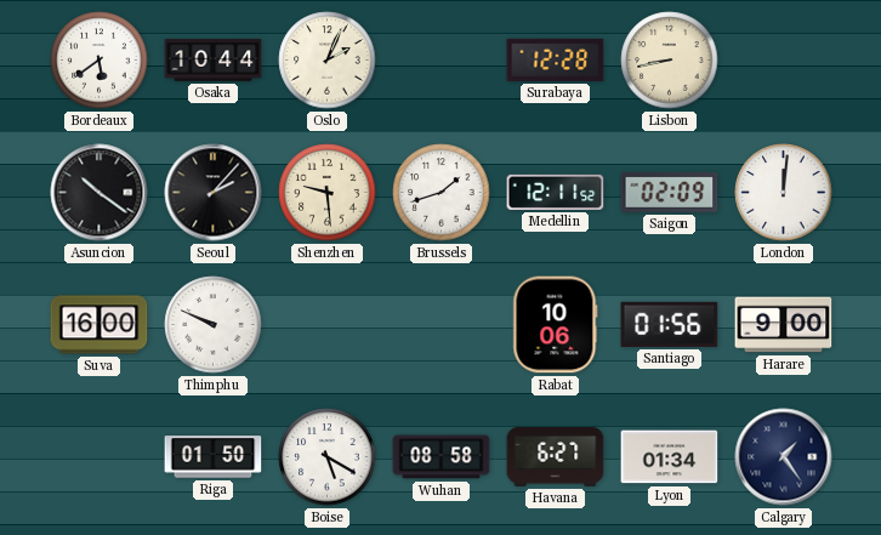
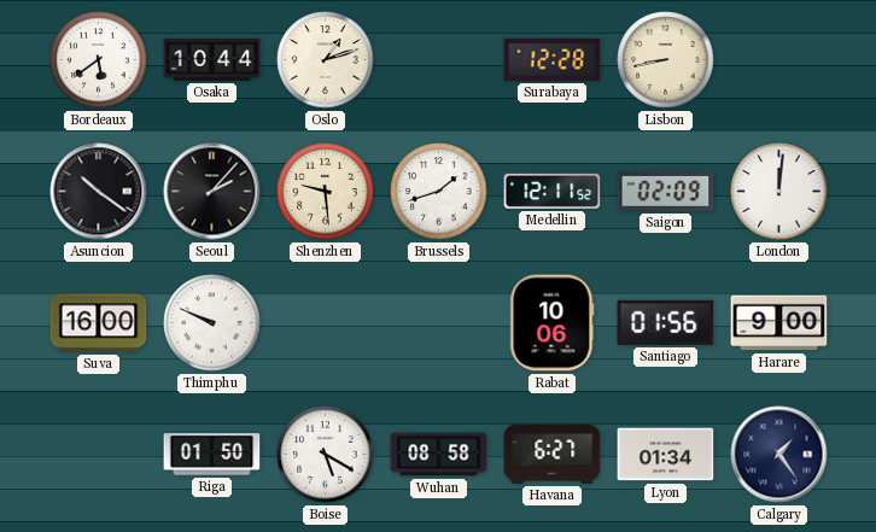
Oslo: 2:04 -> 1:12 (326, 60)
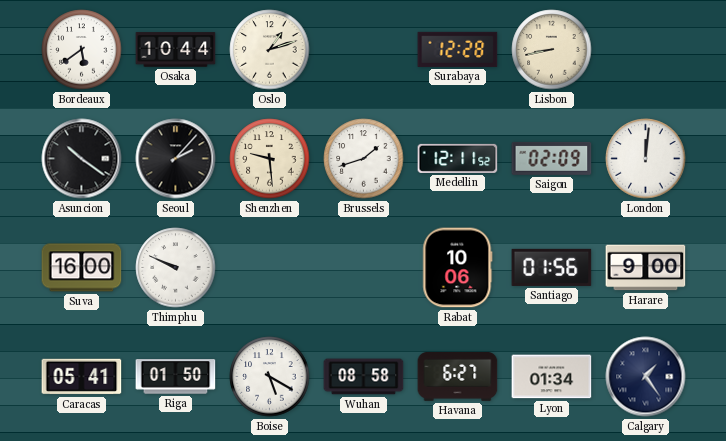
Caracas: none -> 05:41 (82, 377)
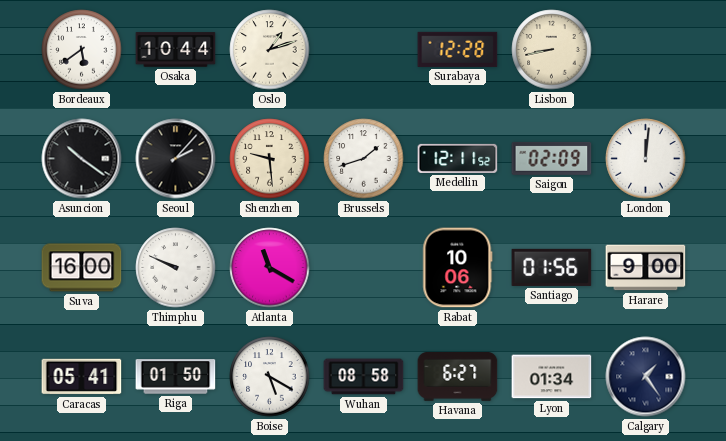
Atlanta: none -> 11:20 (270, 268)
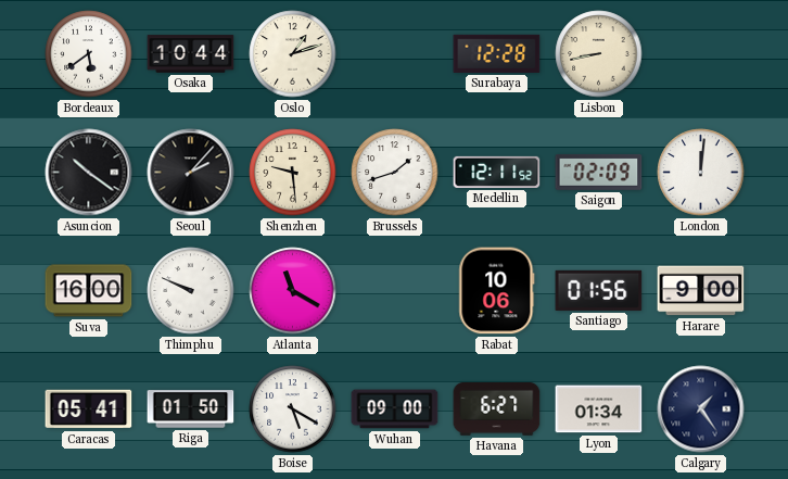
Wuhan: 08:58 -> 09:00 (395, 409)
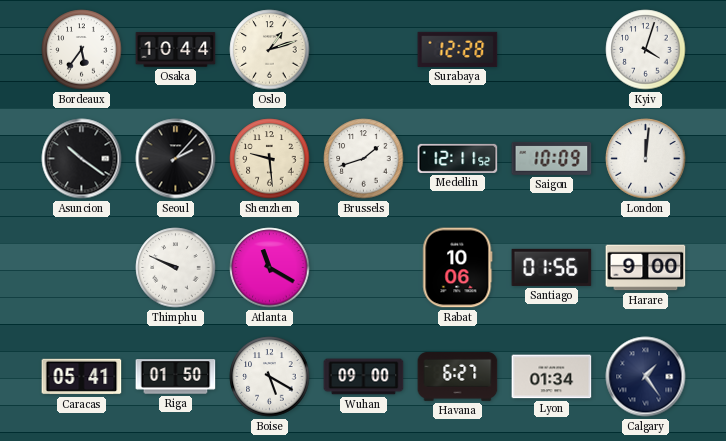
Bordeaux: 5:39 -> 5:36 (82, 50)
Lisbon: 8:43 -> none (599, 54)
Kyiv: none -> 4:03 (646, 50)
Saigon: 02:09 -> 10:09 (552, 158)
Suva: 16:00 -> none (89, 291)
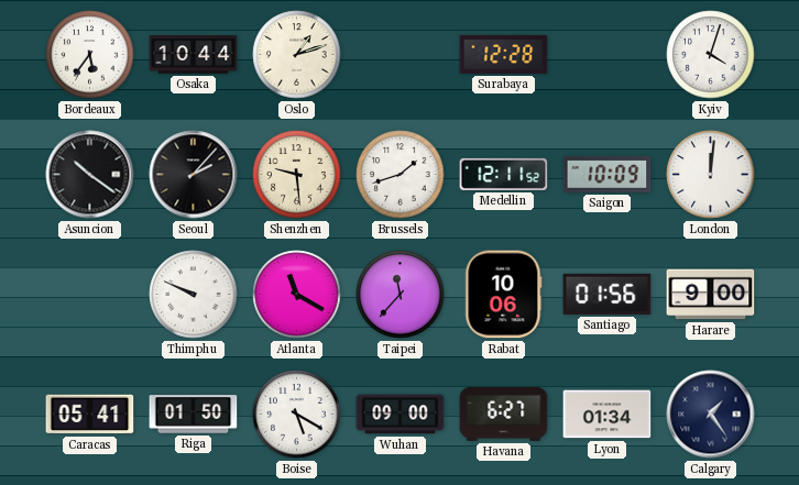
Taipei: none -> 11:37 (401, 295)
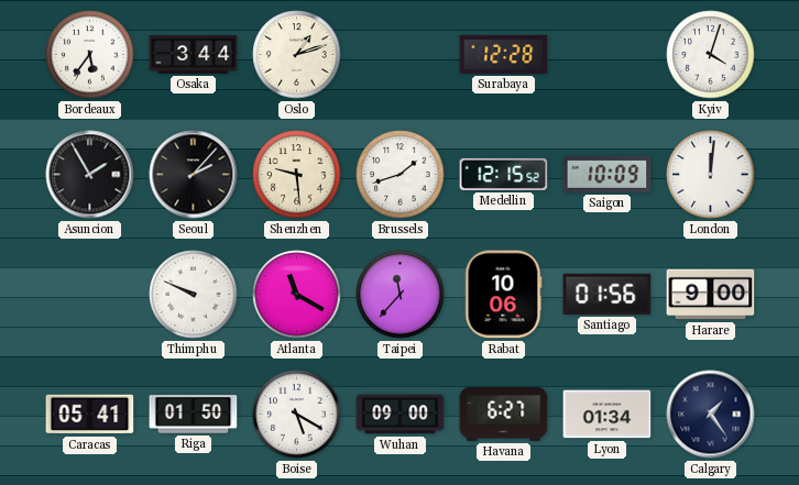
Osaka: 10:44 -> 3:44 (194, 55)
Asuncion: 10:21 -> 1:55 (90, 175)
Medellin: 12:11 -> 12:15 (504, 174)
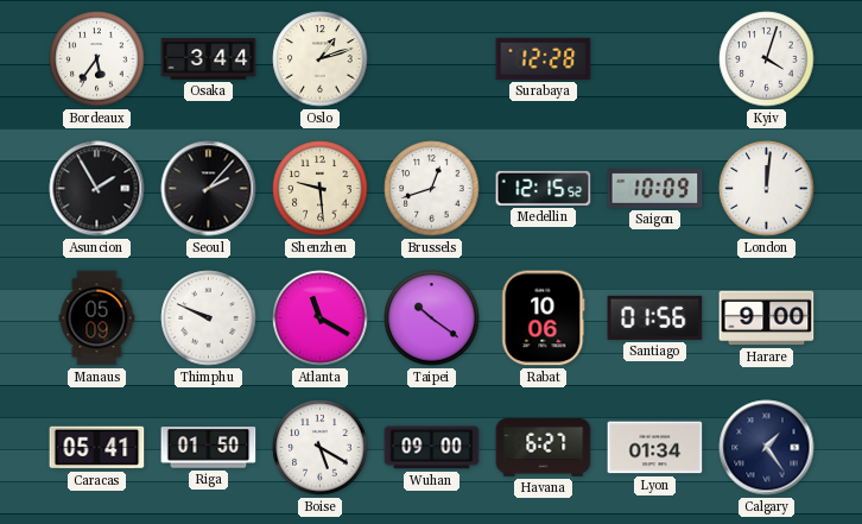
Brussels: 1:42 -> 12:42 (432, 189)
Manaus: none -> 05:09 (97, 318)
Taipei: 11:37 -> 10:21 (432, 318)
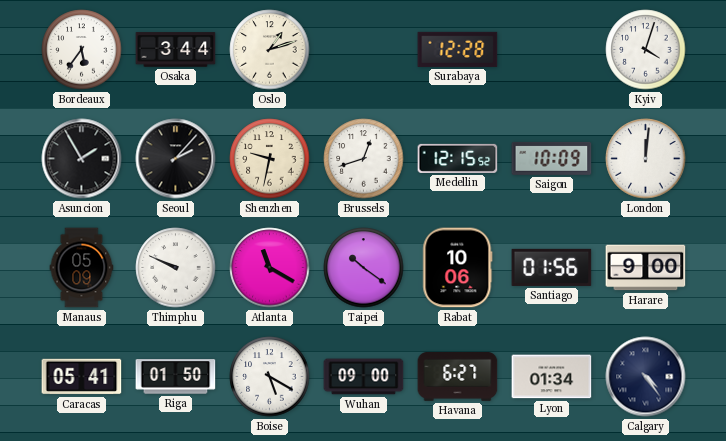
Shenzhen: 9:29 -> 9:32 (270, 159)
Calgary: 1:24 -> 4:24 (646, 377)
